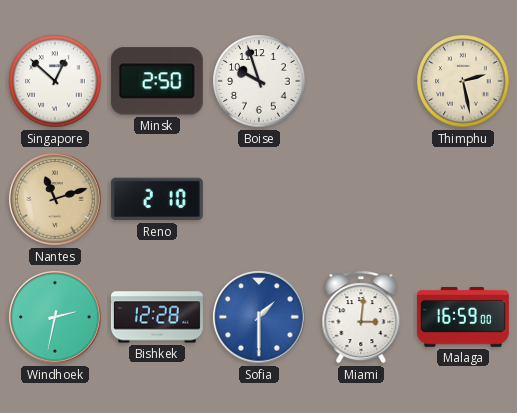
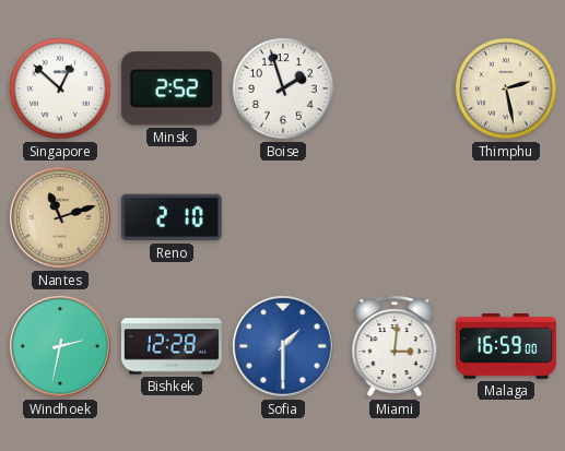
Minsk: 2:50 -> 2:52 (172, 88)
Boise: 9:57 -> 1:57 (283, 88)
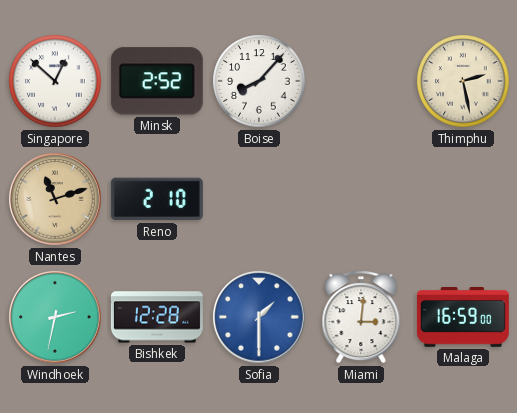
Boise: 1:57 -> 8:07 (259, 81)
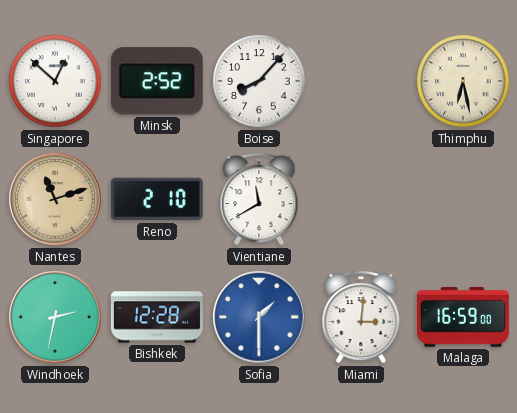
Thimphu: 2:28 -> 6:28 (463, 81)
Vientiane: none -> 11:40 (259, 199)
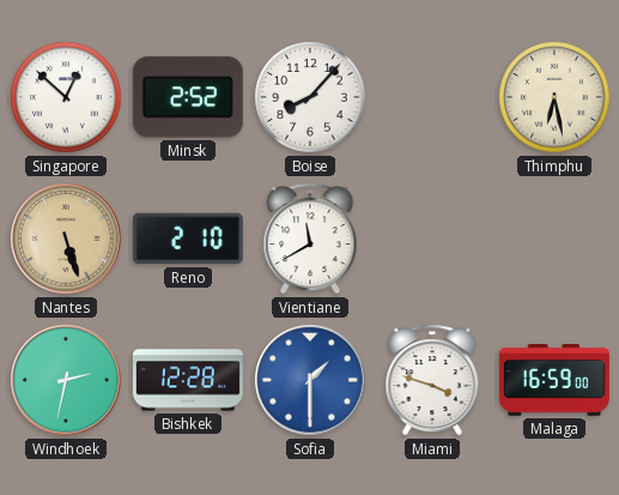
Nantes: 11:12 -> 5:27 (66, 239)
Miami: 3:01 -> 3:48 (432, 380)
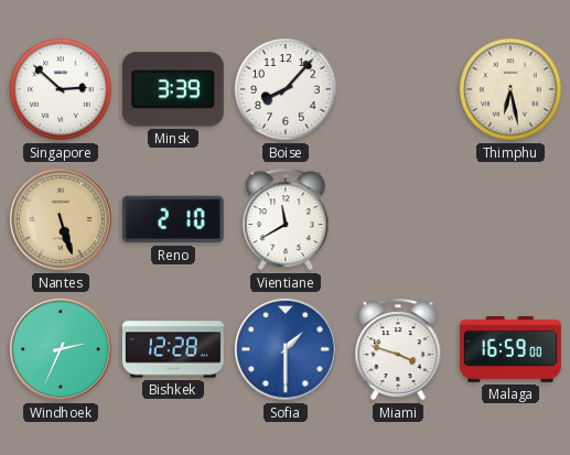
Singapore: 12:52 -> 2:52 (61, 89)
Minsk: 2:52 -> 3:39 (173, 89)
Windhoek: 2:32 -> 2:34 (61, 349)
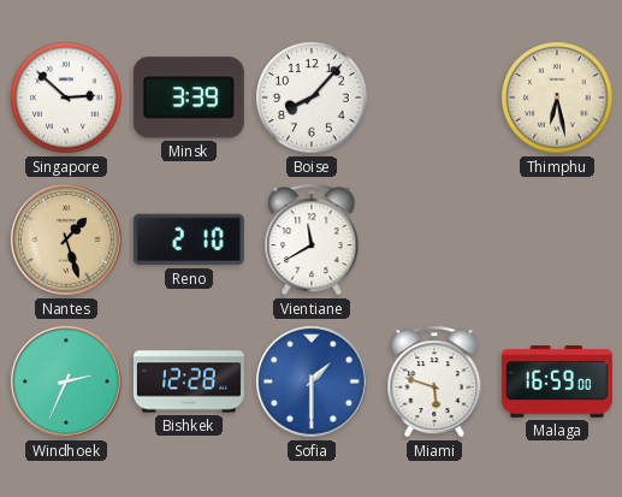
Nantes: 5:27 -> 1:27 (66, 239)
Miami: 3:48 -> 5:48 (434, 381)
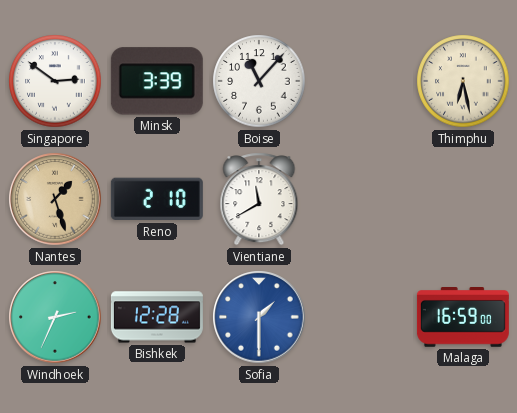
Singapore: 2:52 -> 2:51 (55, 81)
Boise: 8:07 -> 11:07 (259, 81)
Miami: 5:48 -> none (434, 381)
